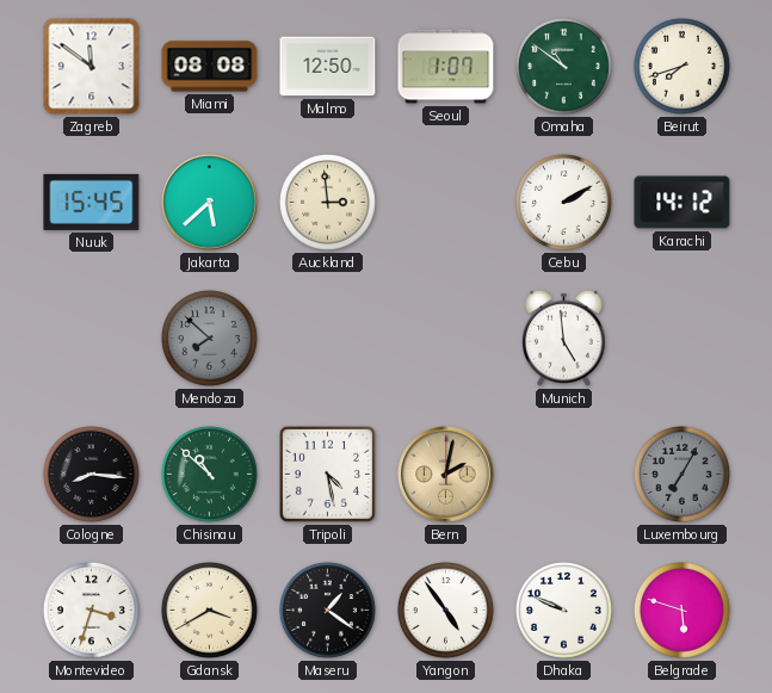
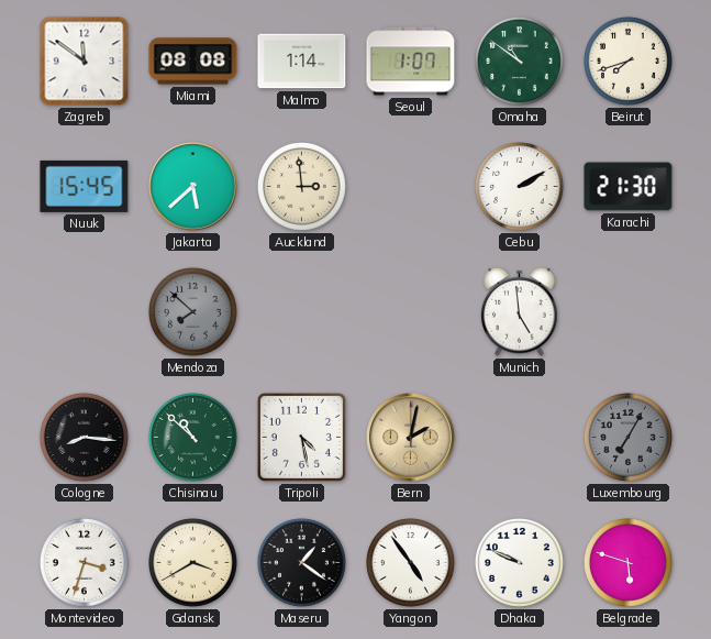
Malmo: 12:50 -> 1:14 (302, 62)
Karachi: 14:12 -> 21:30 (629, 187)
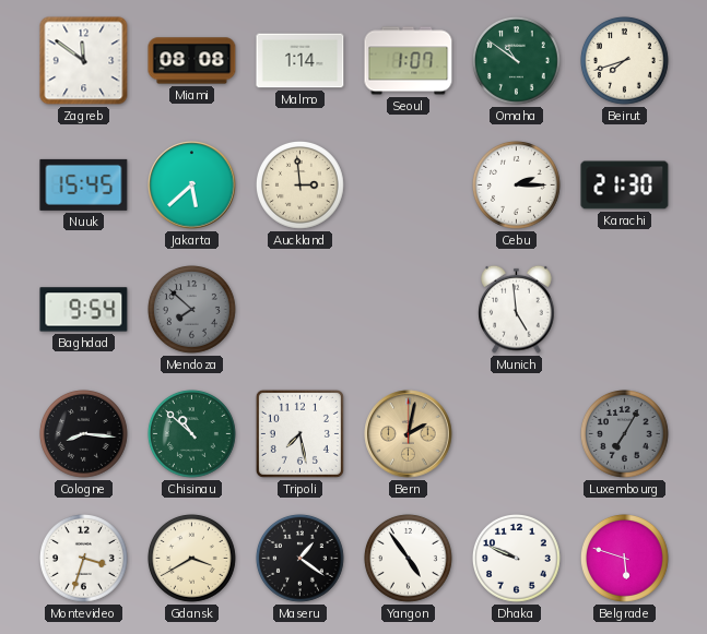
Cebu: 2:10 -> 2:15 (517, 186)
Baghdad: none -> 9:54 (84, 310)
Tripoli: 4:28 -> 7:28 (299, 433)
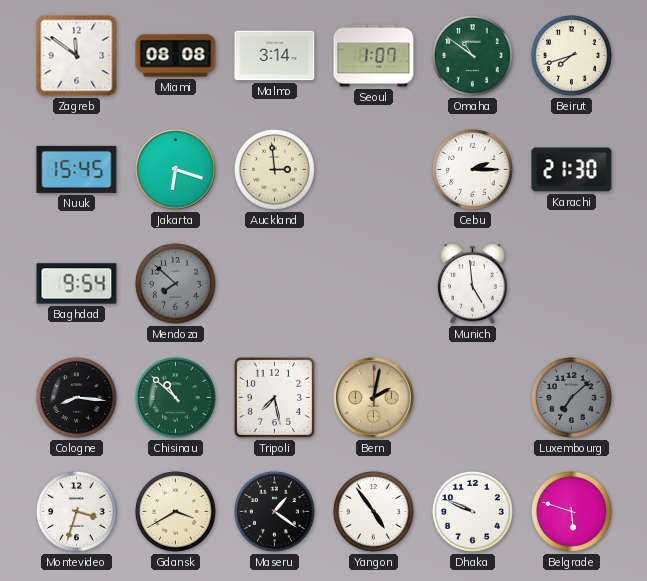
Malmo: 1:14 -> 3:14 (275, 56)
Jakarta: 5:38 -> 6:18 (176, 170)
Luxembourg: 7:05 -> 7:08 (572, 398)
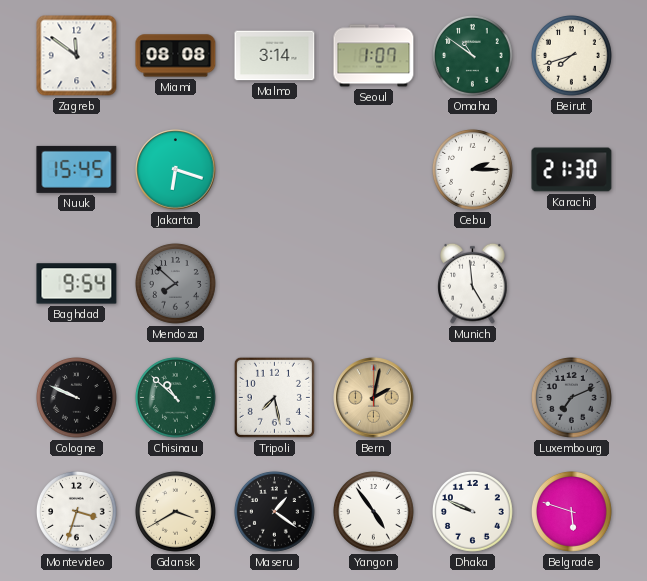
Auckland: 2:59 -> none (275, 170)
Cologne: 8:16 -> 9:49 (77, 398)
Luxembourg: 7:08 -> 7:11 (572, 398)
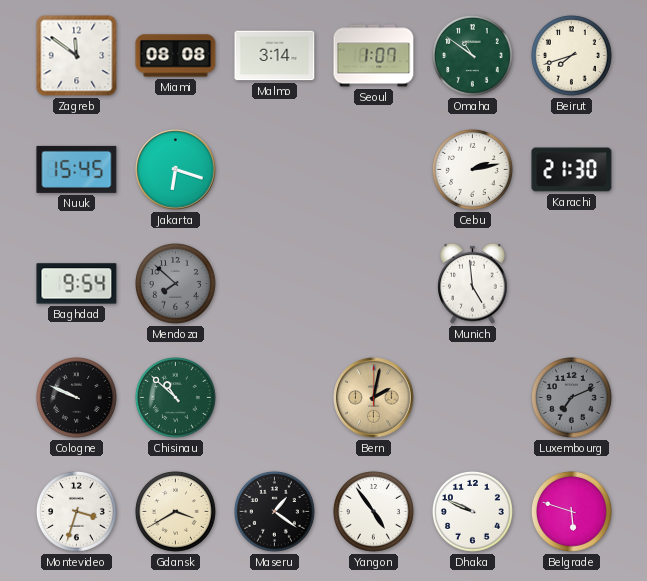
Cebu: 2:15 -> 2:13 (473, 170)
Tripoli: 7:28 -> none (274, 397)
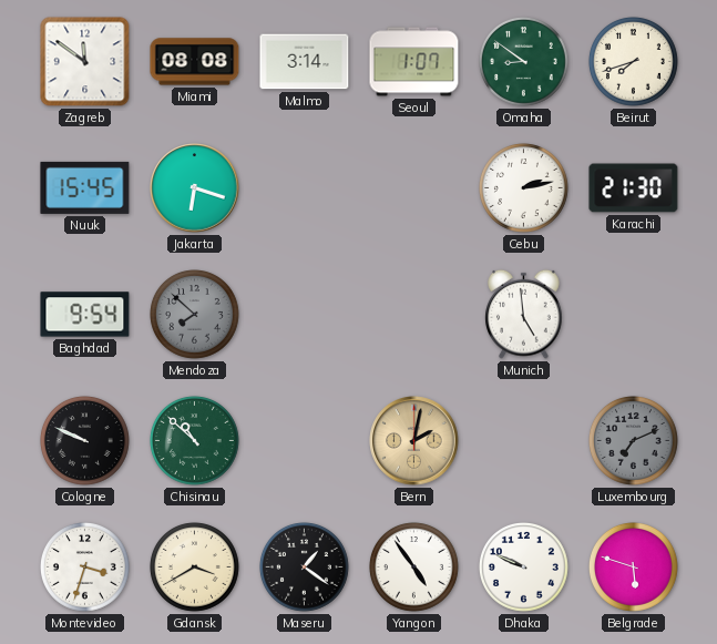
Omaha: 10:51 -> 8:51 (524, 62)
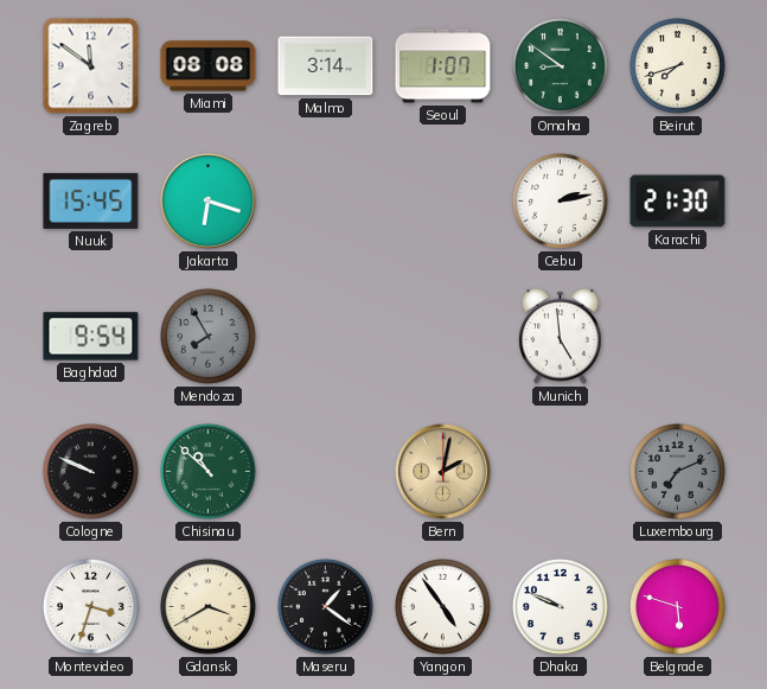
Mendoza: 7:52 -> 7:55 (209, 337)
